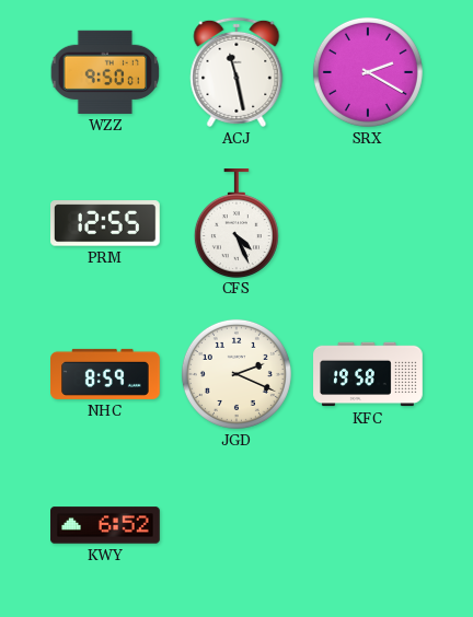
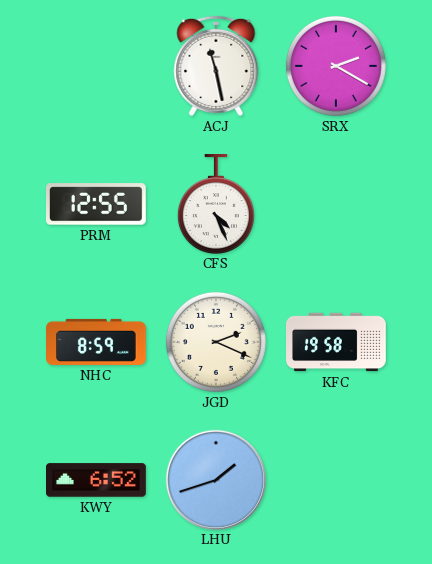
WZZ: 9:50 -> none (105, 72)
LHU: none -> 1:42 (215, 479)
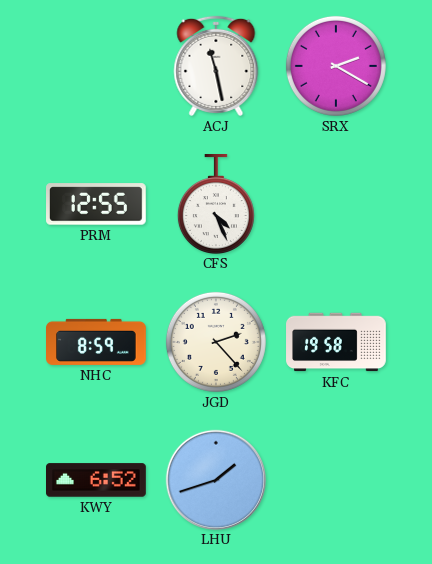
JGD: 2:19 -> 2:23 (216, 342)
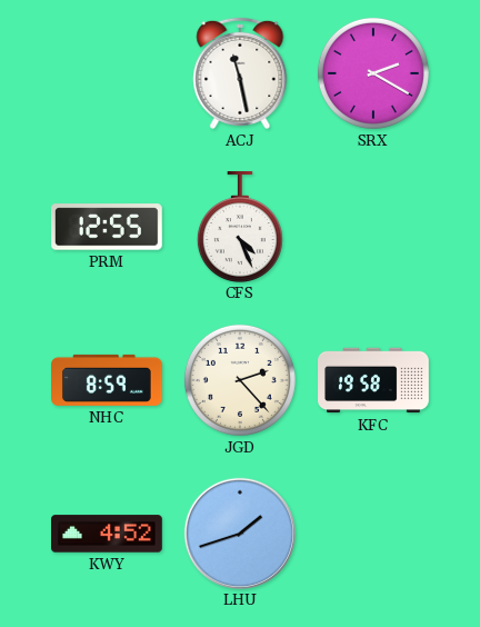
KWY: 6:52 -> 4:52 (108, 534)
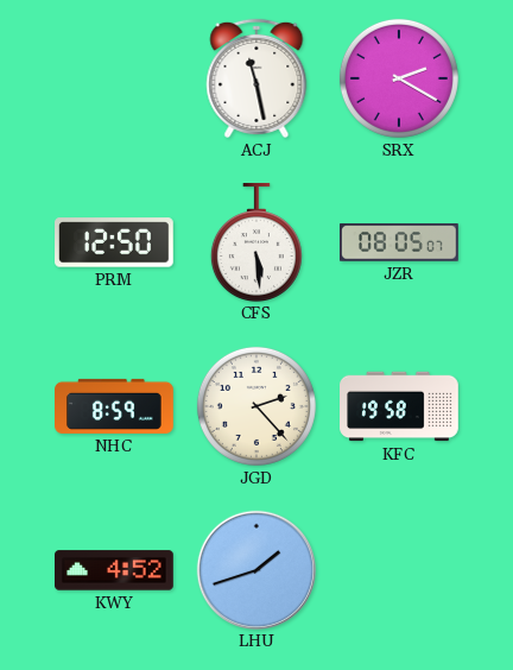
PRM: 12:55 -> 12:50 (115, 242)
CFS: 4:26 -> 5:29 (256, 242)
JZR: none -> 08:05 (400, 242)
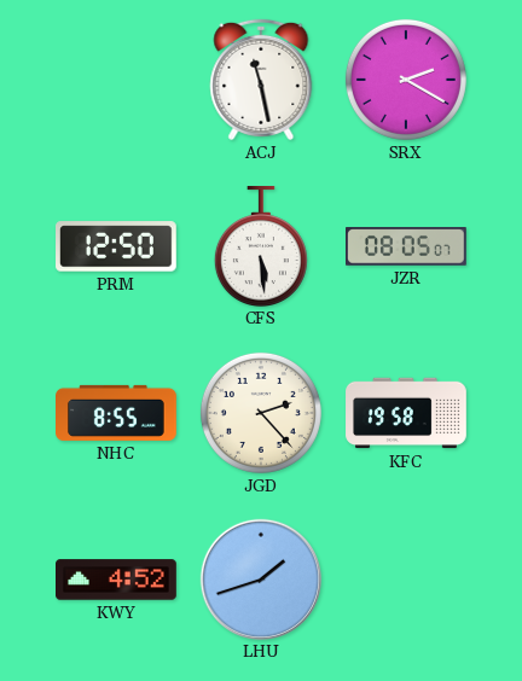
NHC: 8:59 -> 8:55 (116, 413)
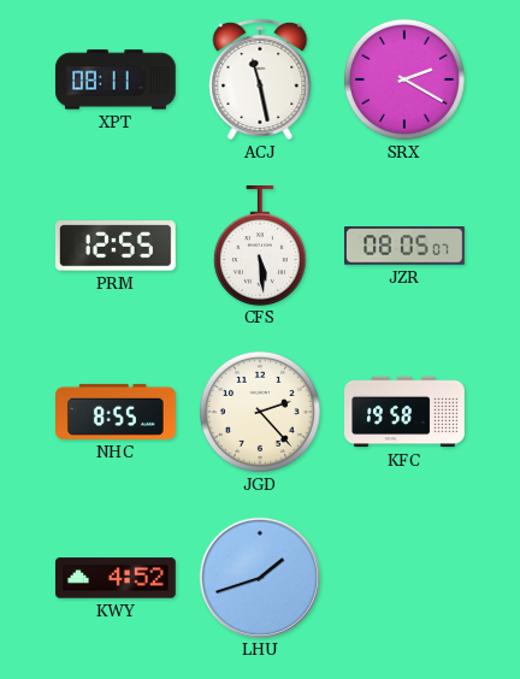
XPT: none -> 08:11 (117, 79)
PRM: 12:50 -> 12:55 (117, 246)
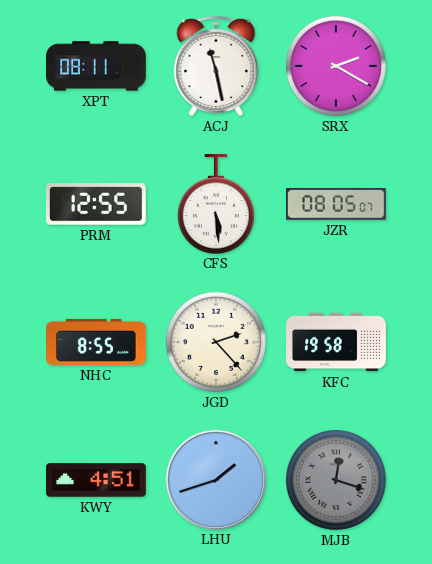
KWY: 4:52 -> 4:51 (97, 480)
MJB: none -> 12:18 (336, 480)
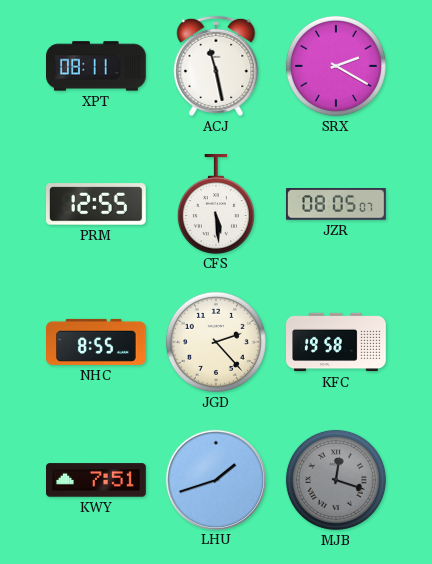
KWY: 4:51 -> 7:51 (97, 480)
